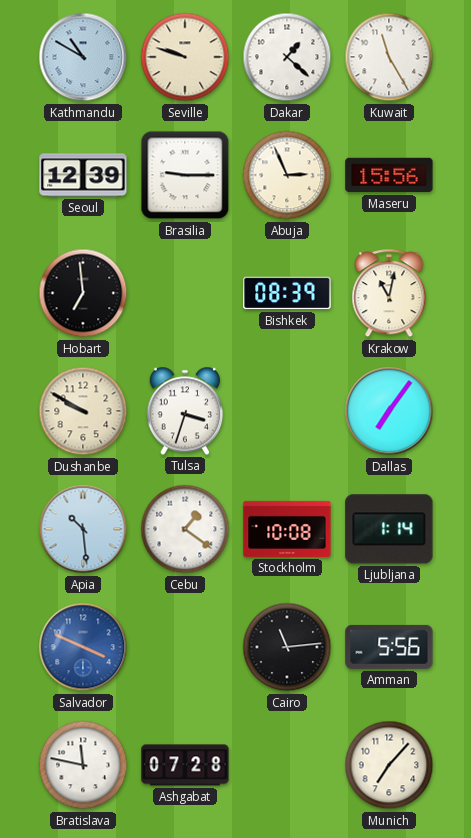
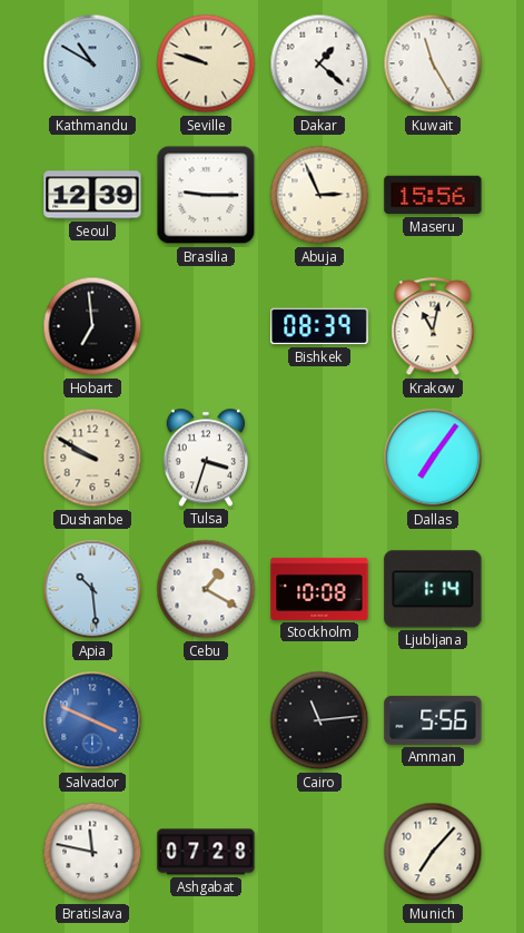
Cebu: 1:21 -> 1:20 (206, 589)
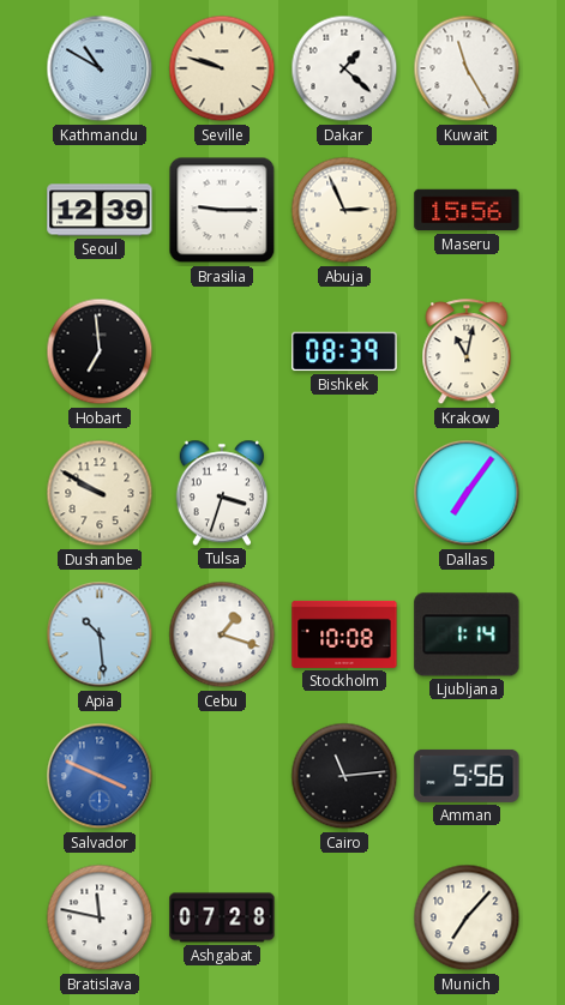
Cebu: 1:20 -> 1:18 (222, 634)
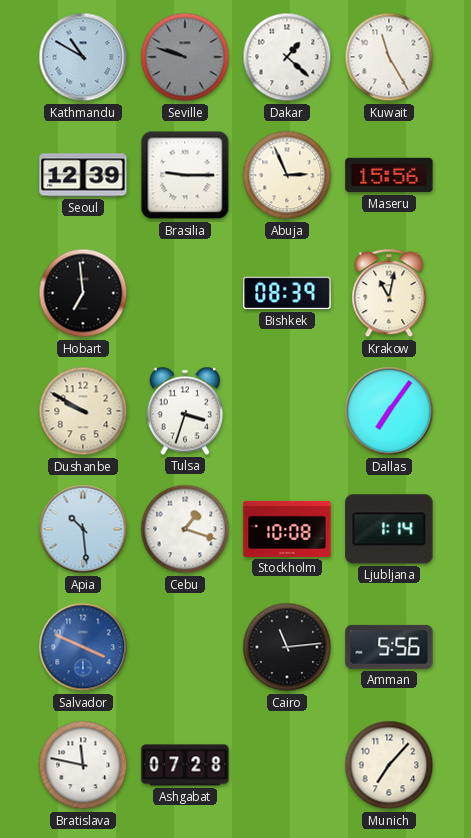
Seville dial: cream -> grey (185, 57)
